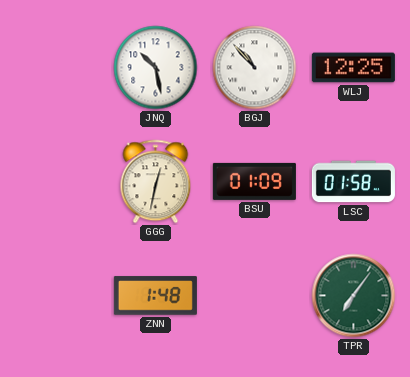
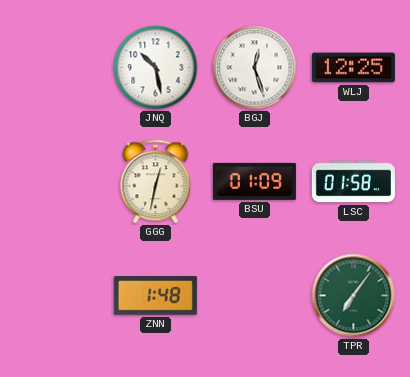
BGJ: 10:53 -> 12:27 (255, 68)
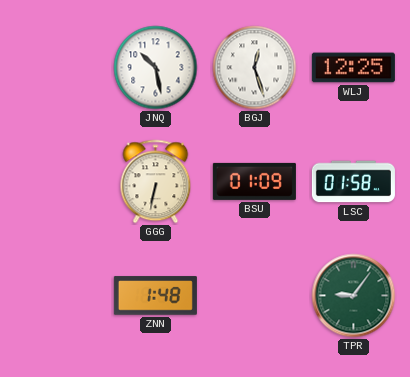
GGG: 12:32 -> 6:32 (156, 182)
TPR: 7:06 -> 9:06 (354, 296)
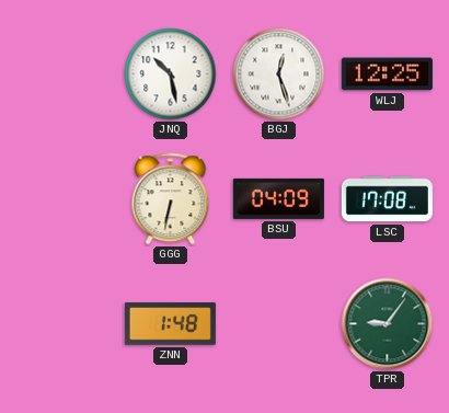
BSU: 01:09 -> 04:09 (278, 198)
LSC: 01:58 -> 17:08 (387, 199)
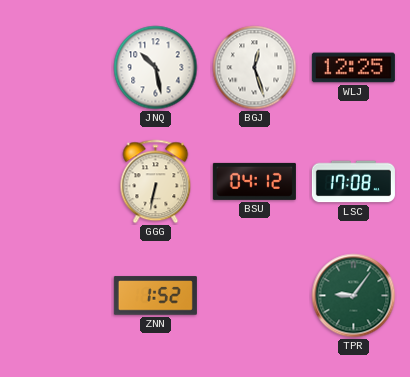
BSU: 04:09 -> 04:12 (254, 181)
ZNN: 1:48 -> 1:52 (155, 296)
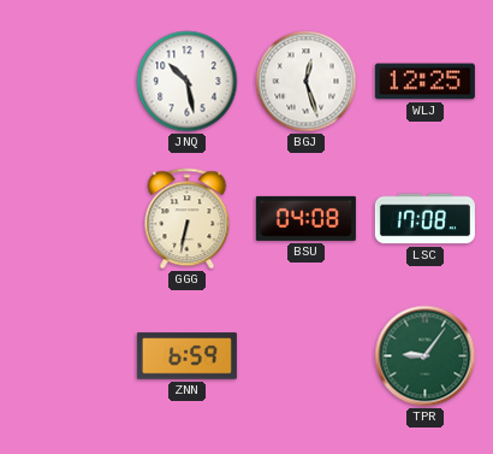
BSU: 04:12 -> 04:08 (305, 218)
ZNN: 1:52 -> 6:59 (186, 356)
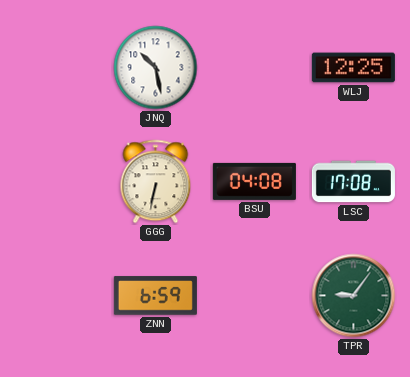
BGJ: 12:27 -> none (307, 82)
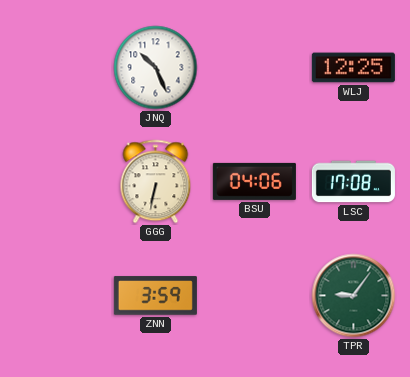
JNQ: 10:28 -> 10:26 (156, 68)
BSU: 04:08 -> 04:06 (254, 181)
ZNN: 6:59 -> 3:59 (155, 296)
